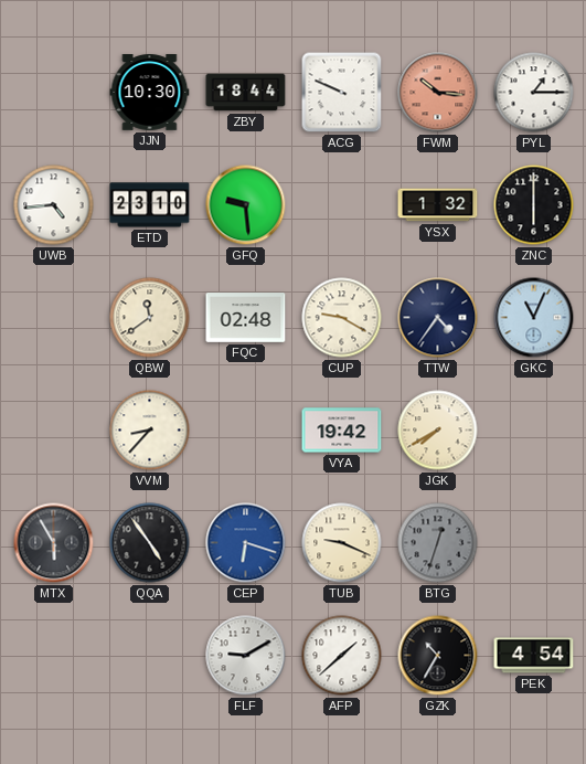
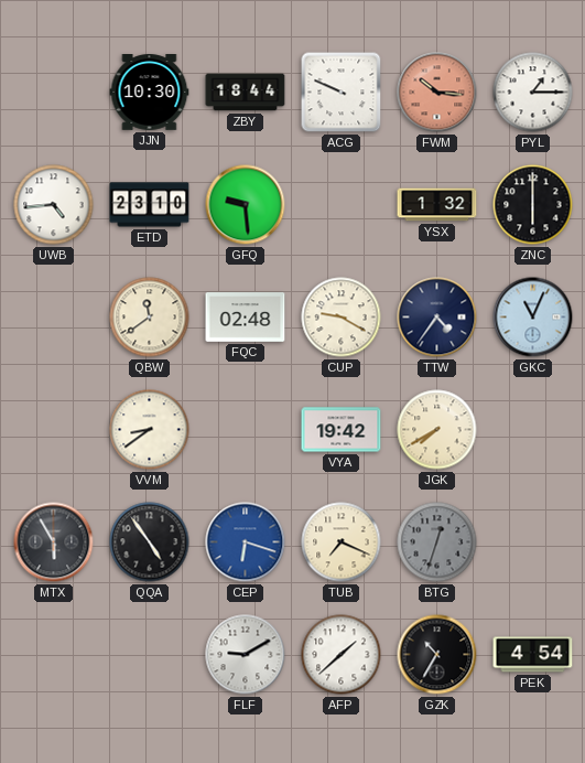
VVM: 8:37 -> 8:39 (150, 430)
TUB: 9:19 -> 7:19 (342, 542)
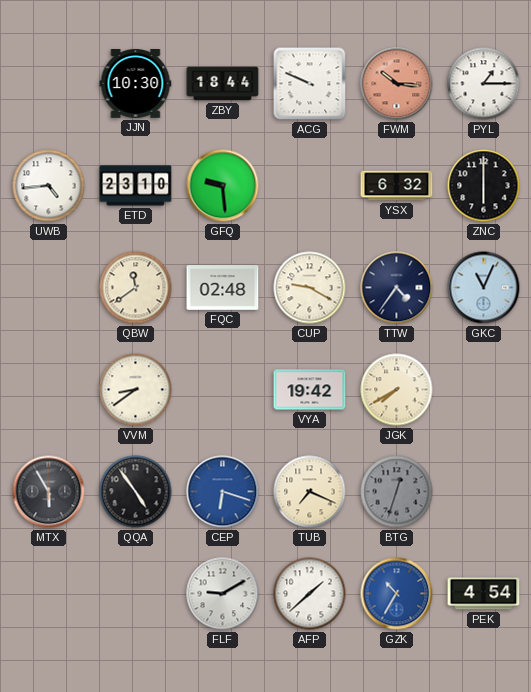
YSX: 1:32 -> 6:32 (397, 186)
GZK dial: black -> blue (397, 594)
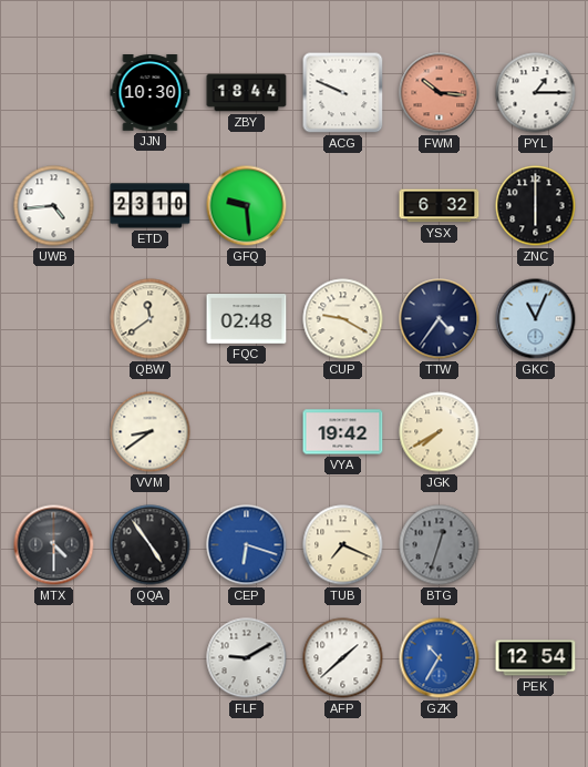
MTX: 5:55 -> 4:30 (54, 545)
PEK: 4:54 -> 12:54 (536, 658)
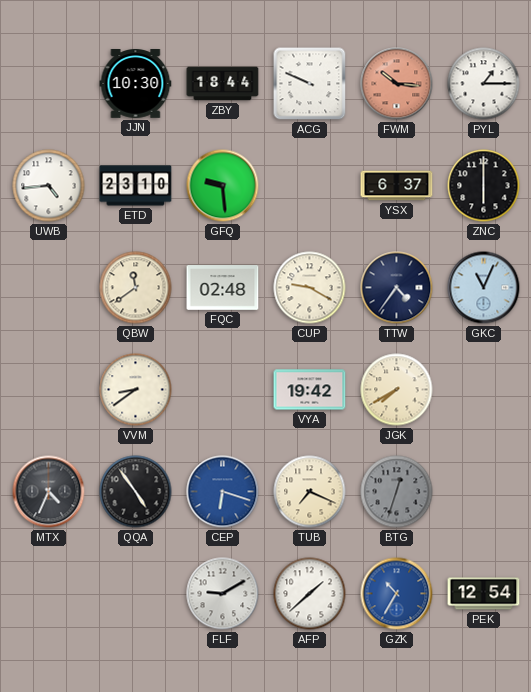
YSX: 6:32 -> 6:37 (397, 186)
MTX: 4:30 -> 4:34 (49, 492)
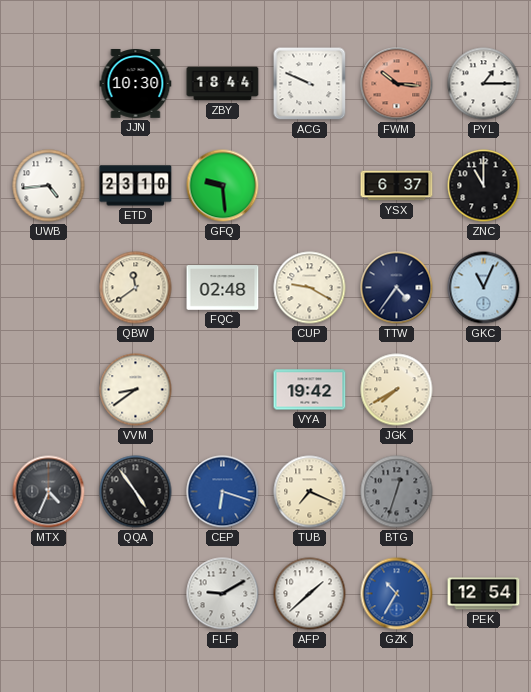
ZNC: 6:00 -> 11:00 (484, 186)
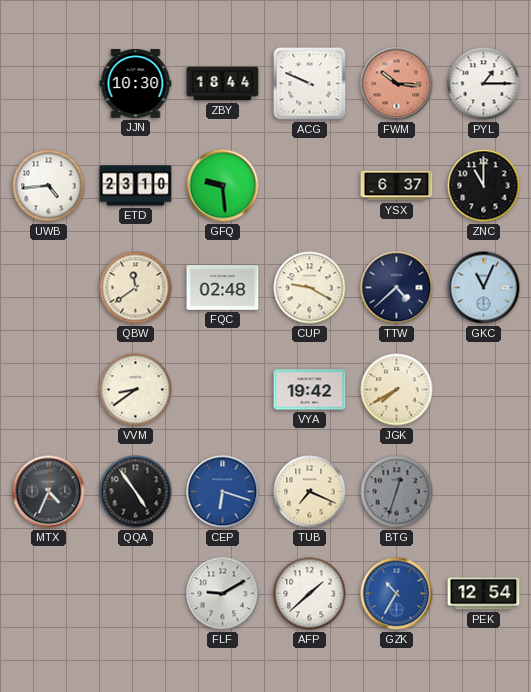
TTW: 4:36 -> 4:38 (397, 288)
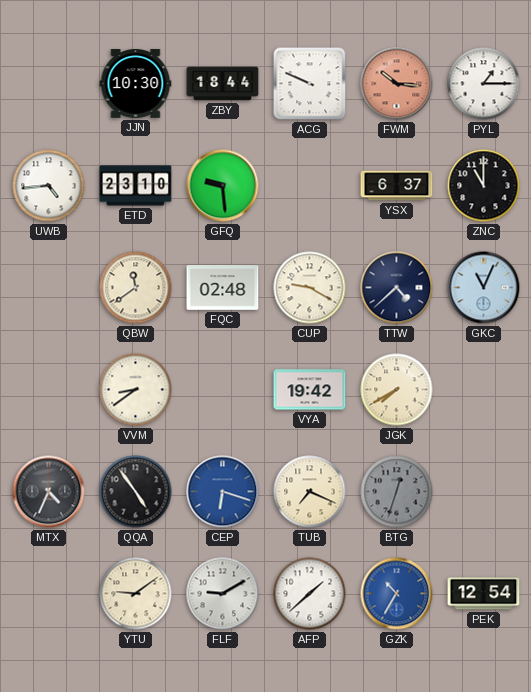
YTU: none -> 9:09 (136, 594)
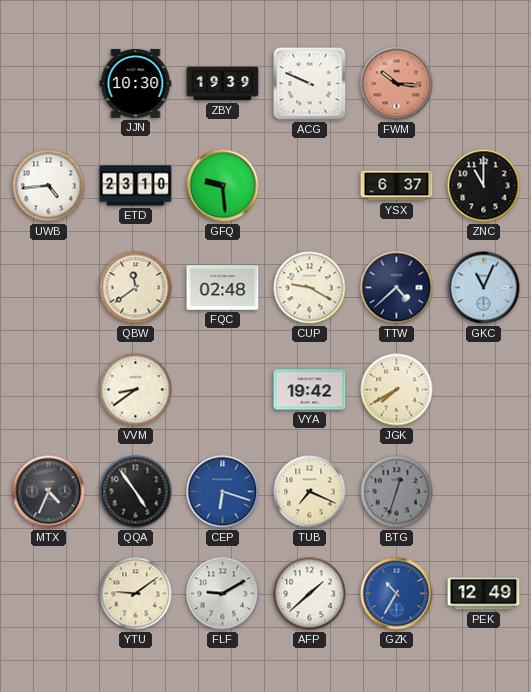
ZBY: 18:44 -> 19:39 (223, 84)
PYL: 1:15 -> none (484, 84)
PEK: 12:54 -> 12:49 (484, 594)
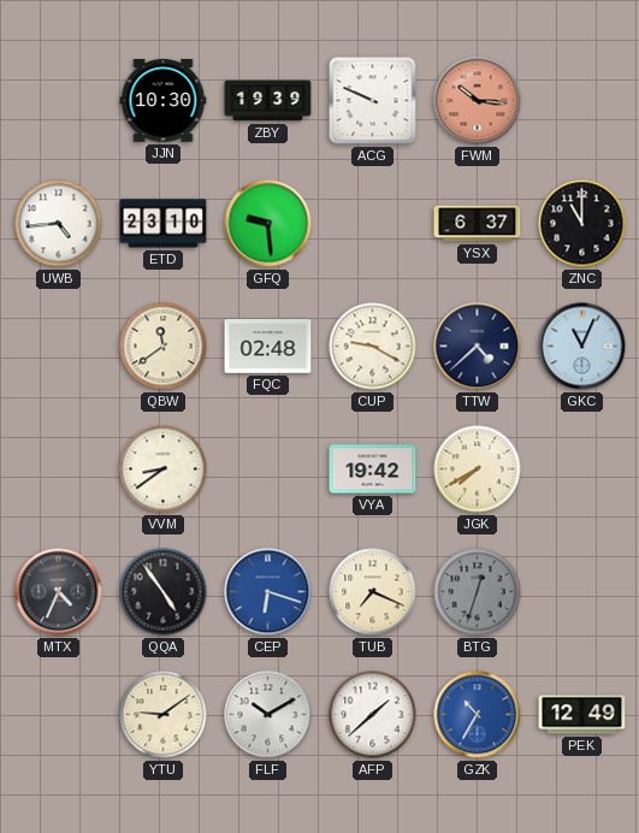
FLF: 9:10 -> 10:10 (268, 715)
